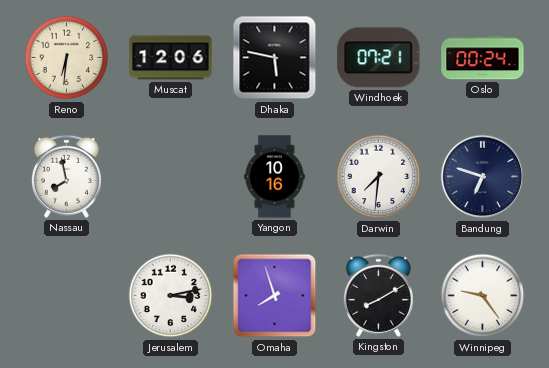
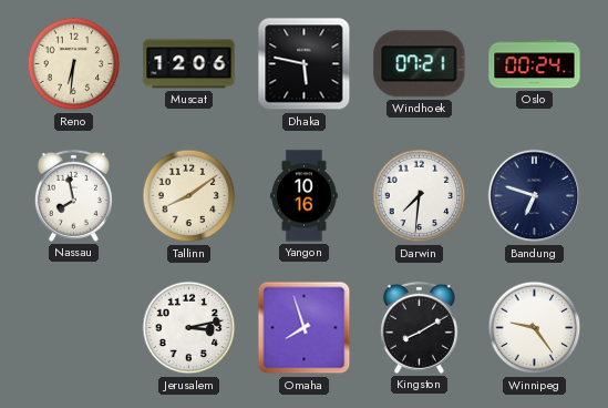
Tallinn: none -> 8:09 (189, 196)
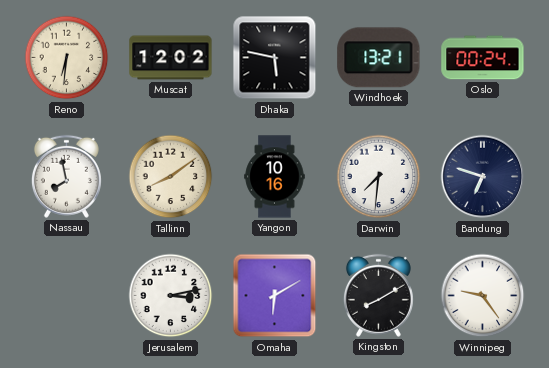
Muscat: 12:06 -> 12:02 (171, 58)
Windhoek: 07:21 -> 13:21 (379, 58)
Omaha: 7:57 -> 6:10 (275, 296)
